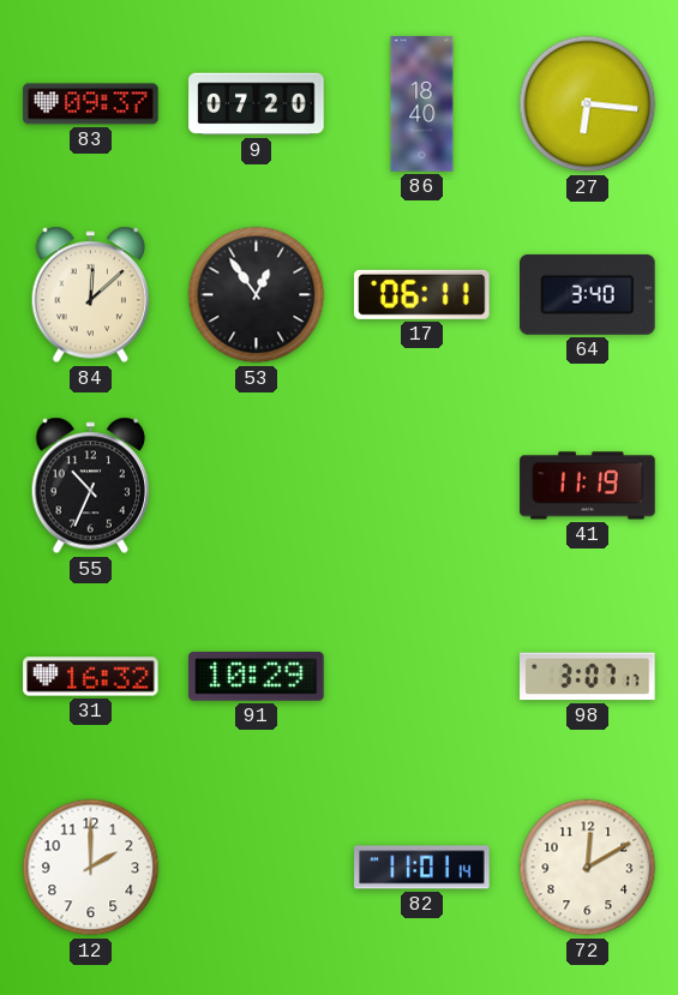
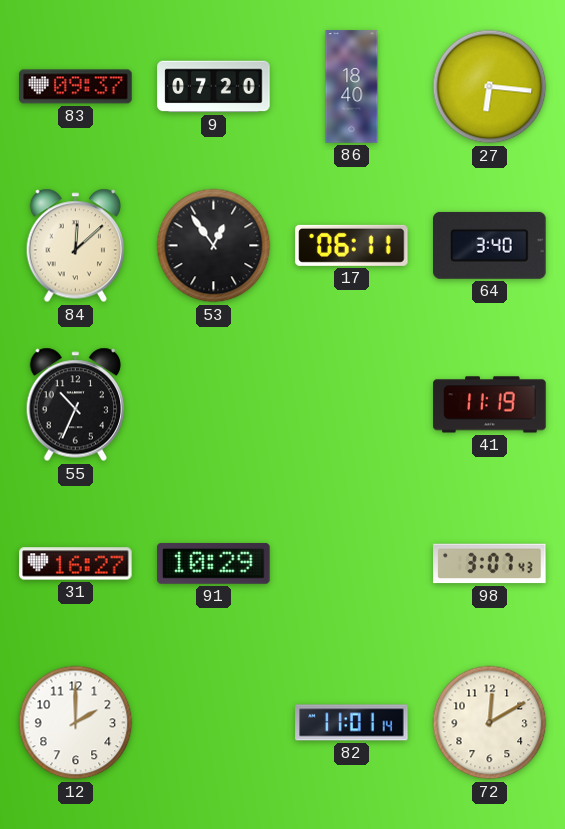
31: 16:32 -> 16:27 (76, 564)
98: 3:07:17 -> 3:07:43 (490, 564)
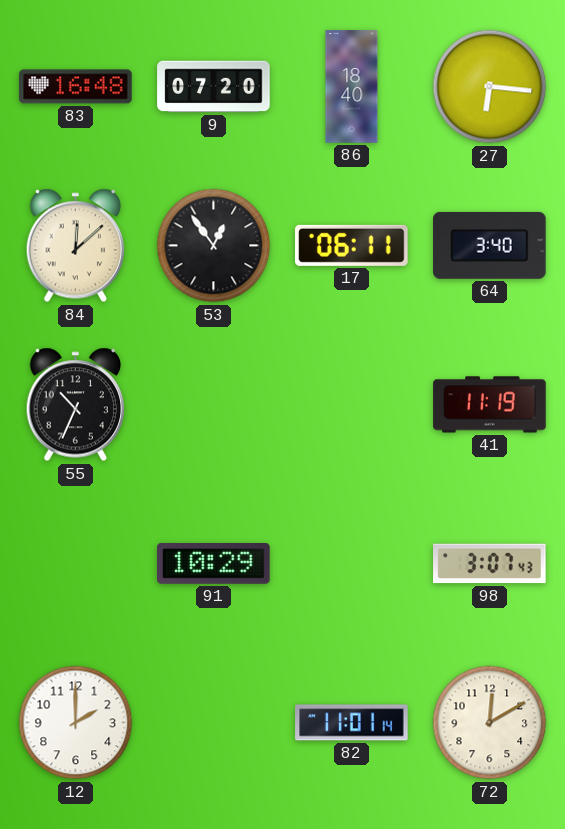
83: 09:37 -> 16:48 (76, 87)
31: 16:27 -> none (76, 564)
